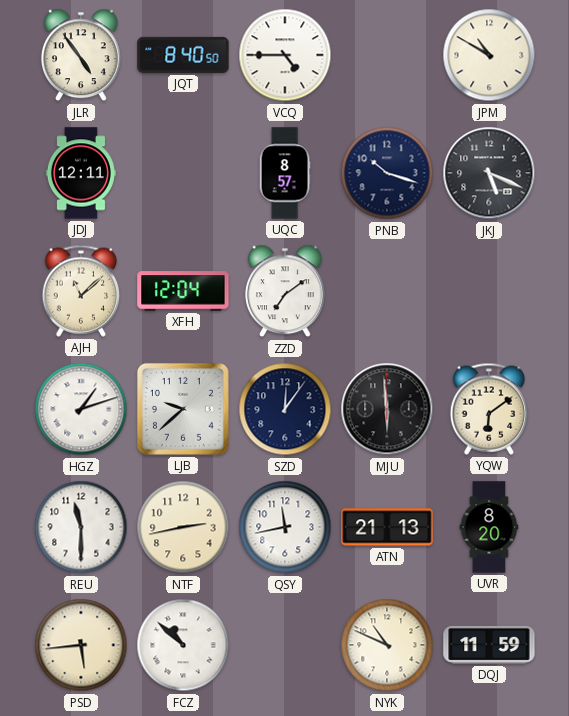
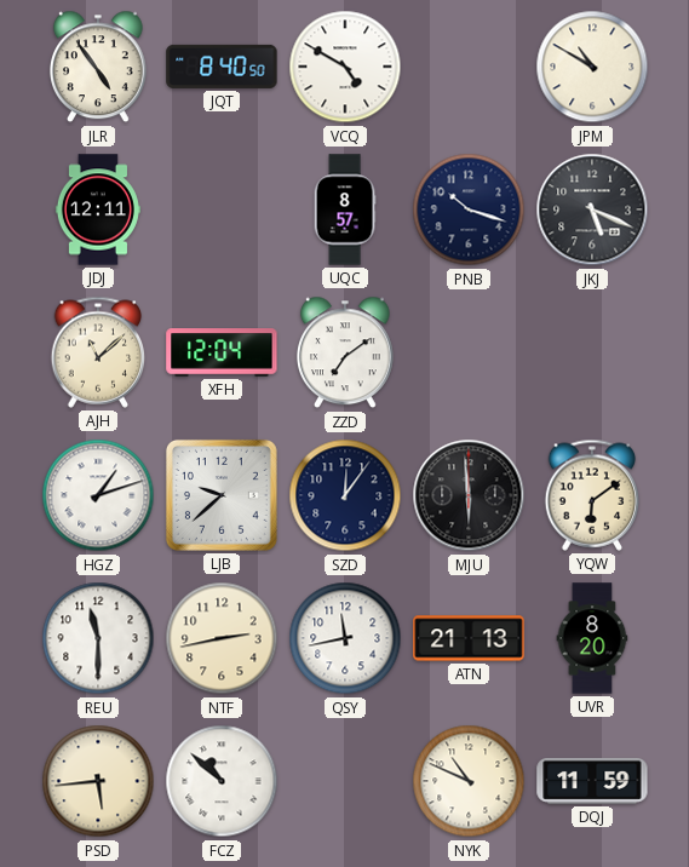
VCQ: 4:45 -> 4:50 (345, 67)
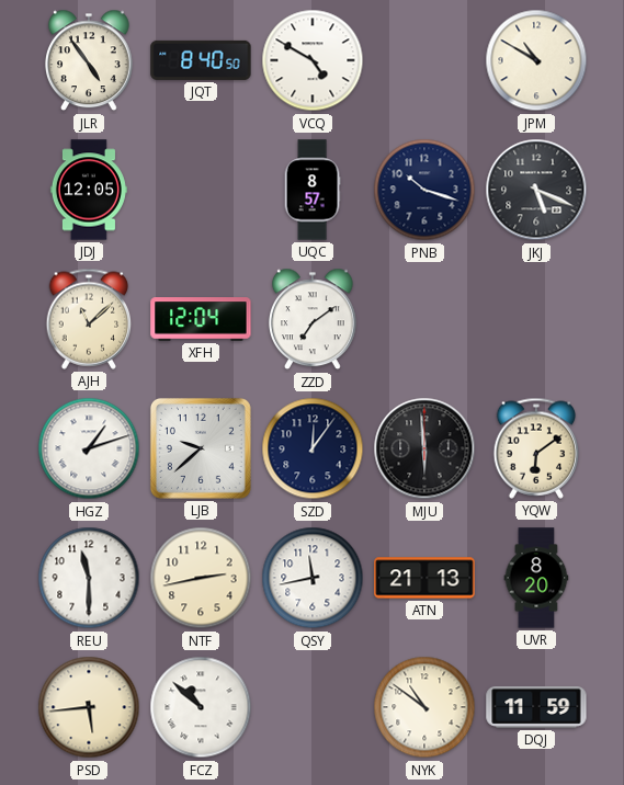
JDJ: 12:11 -> 12:05 (89, 190)
NYK: 10:49 -> 10:51 (424, 707)
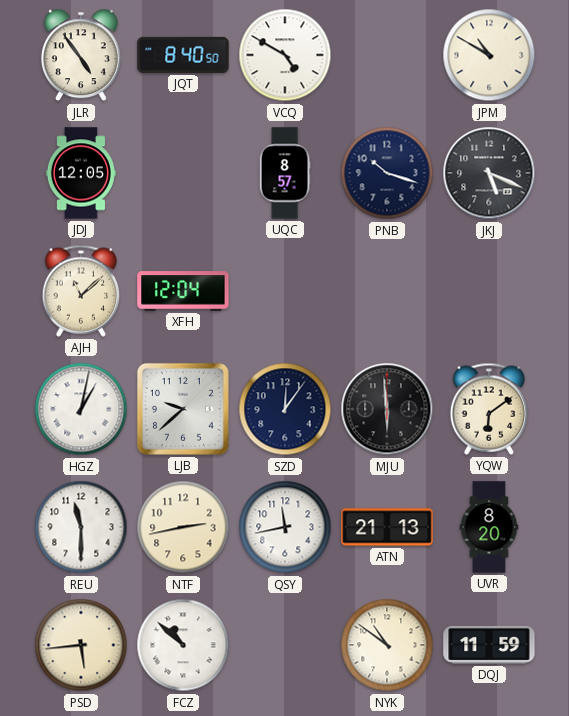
ZZD: 7:09 -> none (313, 319)
HGZ: 1:12 -> 1:02 (81, 409)
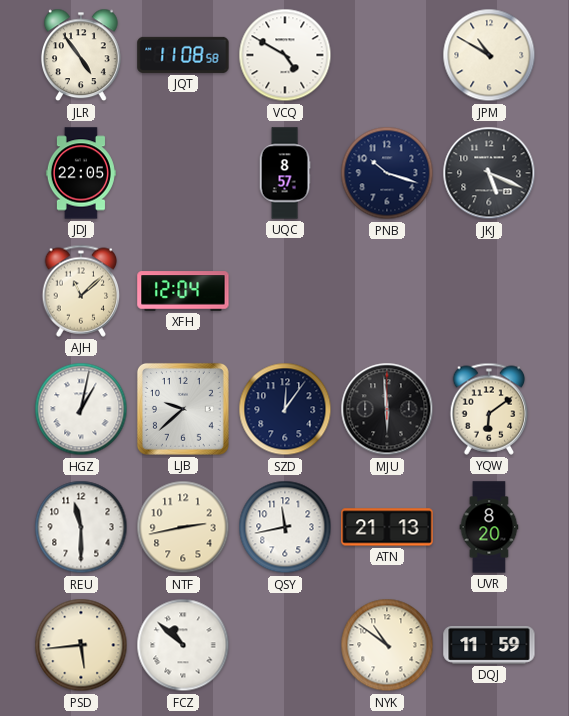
JQT: 8:40 -> 11:08 (183, 55)
JDJ: 12:05 -> 22:05 (81, 173)
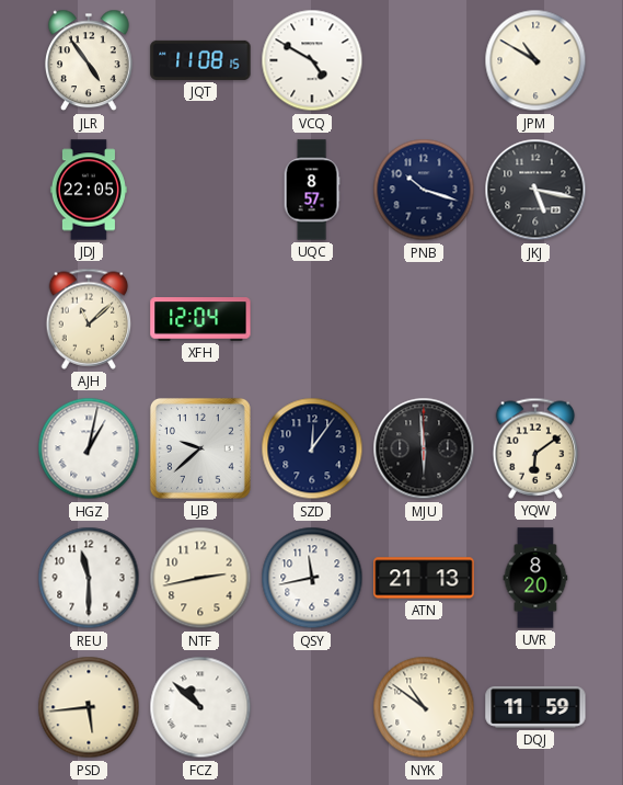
JQT: 11:08:58 -> 11:08:15 (200, 60)
JKJ: 5:19 -> 5:17 (535, 190)
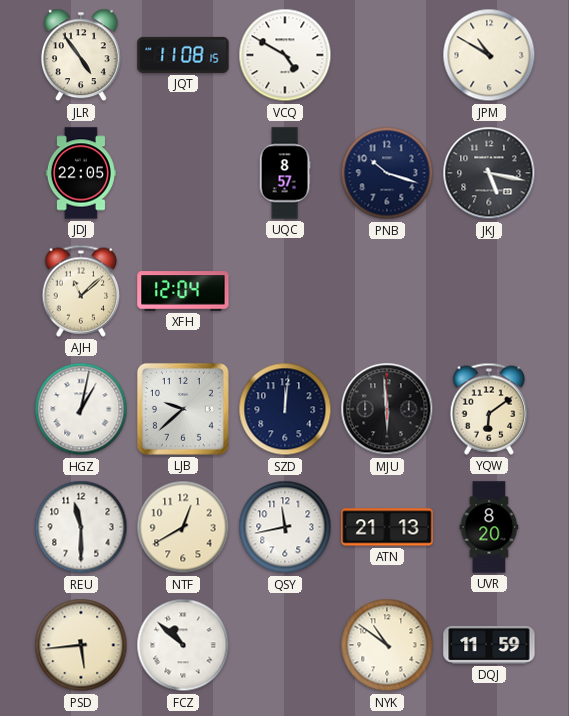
SZD: 12:06 -> 12:01 (285, 409)
NTF: 2:43 -> 12:40 (183, 527)
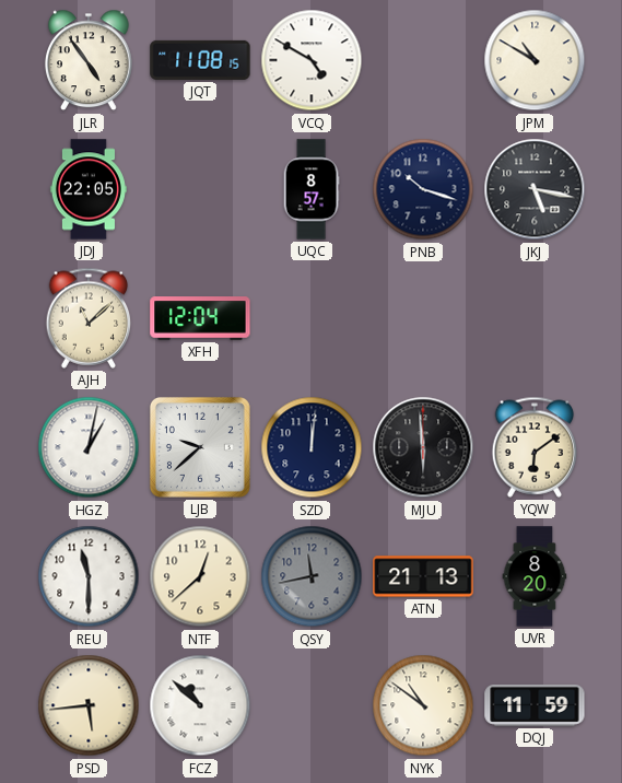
NTF: 12:40 -> 12:38 (200, 576)
QSY dial: white -> grey (312, 576)
